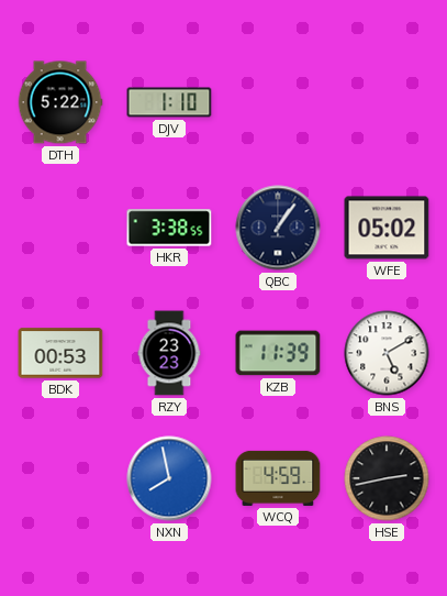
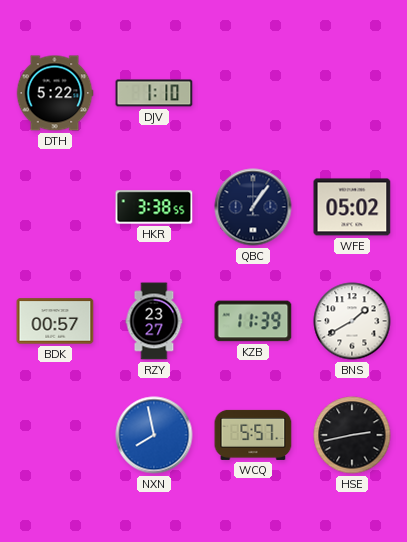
BDK: 00:53 -> 00:57 (55, 321)
RZY: 23:23 -> 23:27 (154, 321)
BNS: 5:10 -> 1:40 (352, 321)
WCQ: 4:59 -> 5:57 (253, 435)
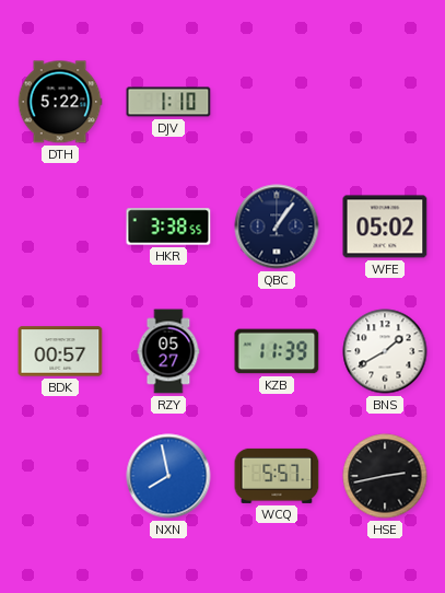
RZY: 23:27 -> 05:27 (168, 351)
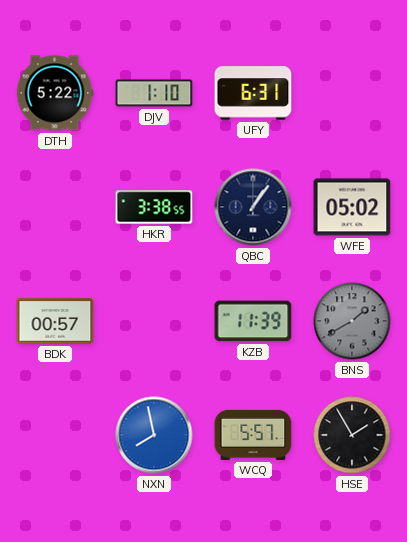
UFY: none -> 6:31 (253, 93)
RZY: 05:27 -> none (168, 351)
BNS dial: white -> grey (352, 321)
HSE: 2:43 -> 1:55 (352, 435)
